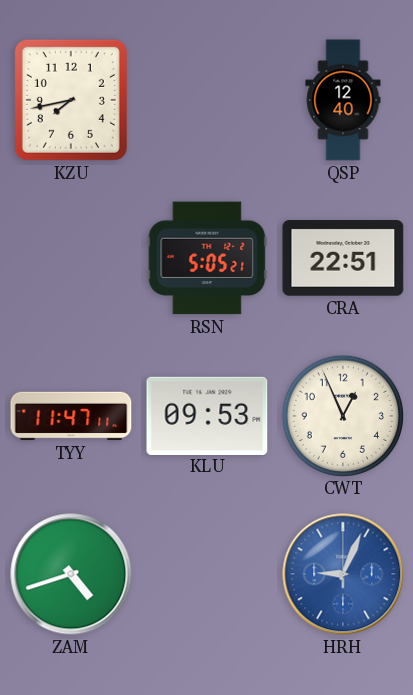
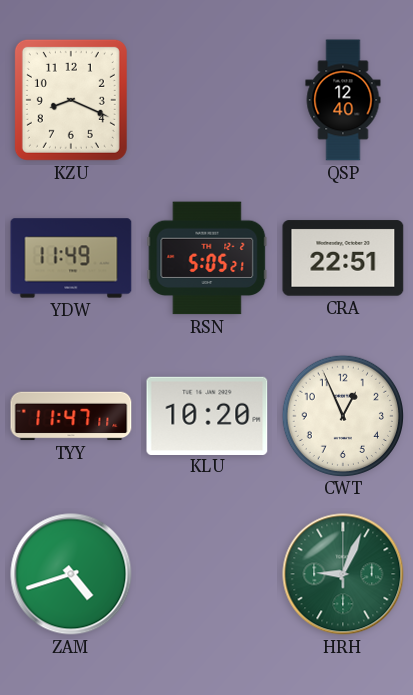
KZU: 7:43 -> 8:19 (71, 100)
YDW: none -> 11:49 (71, 258)
KLU: 09:53 -> 10:20 (207, 415)
HRH dial: blue -> green (343, 574)
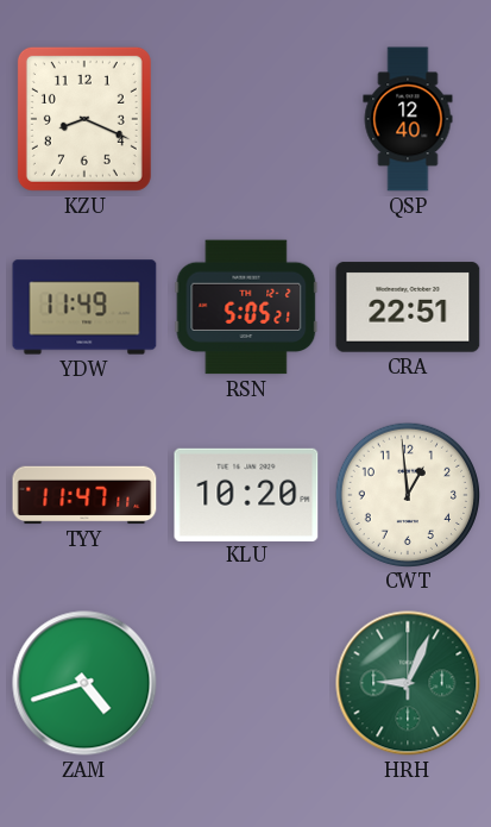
CWT: 12:56 -> 12:59 (407, 494)
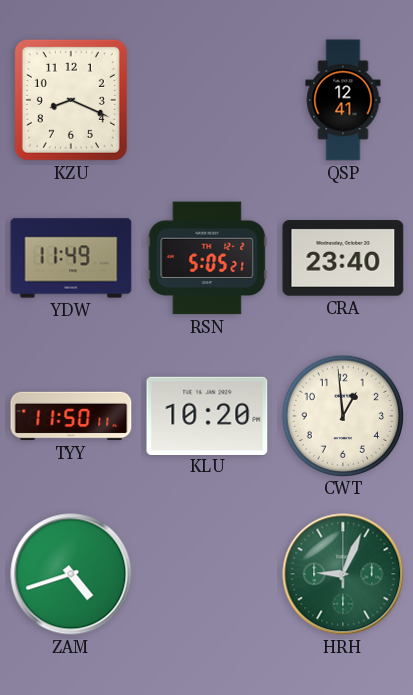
QSP: 12:40 -> 12:41 (343, 100)
CRA: 22:51 -> 23:40 (343, 258)
TYY: 11:47 -> 11:50 (71, 416)
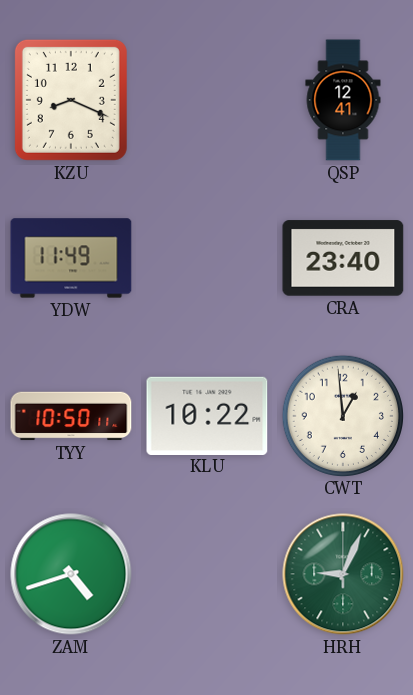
RSN: 5:05 -> none (207, 258)
TYY: 11:50 -> 10:50 (71, 416)
KLU: 10:20 -> 10:22 (207, 415)
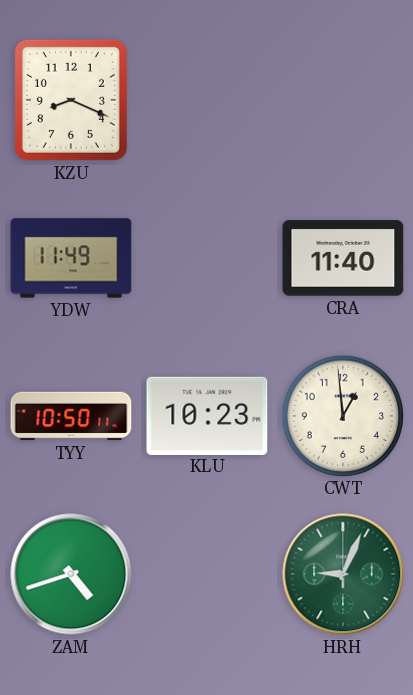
QSP: 12:41 -> none (343, 100)
CRA: 23:40 -> 11:40 (343, 258)
KLU: 10:22 -> 10:23 (207, 415)
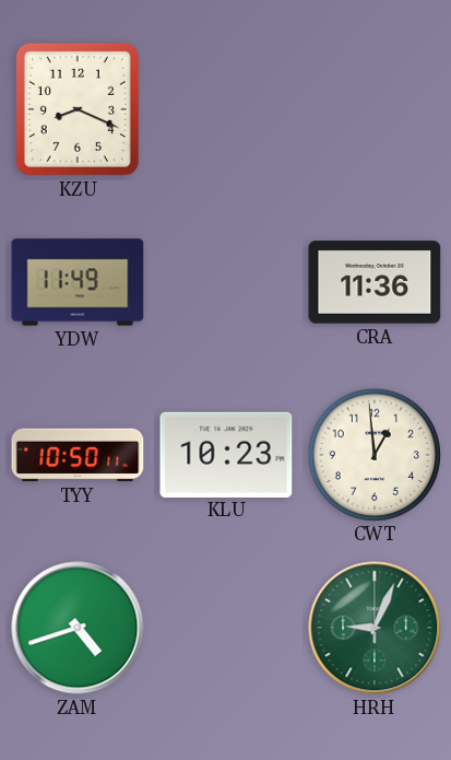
CRA: 11:40 -> 11:36 (375, 282)
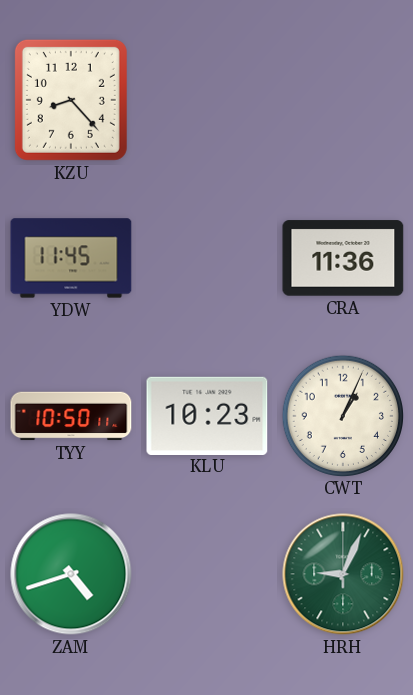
KZU: 8:19 -> 8:23 (71, 100)
YDW: 11:49 -> 11:45 (71, 258)
CWT: 12:59 -> 1:04 (342, 415)
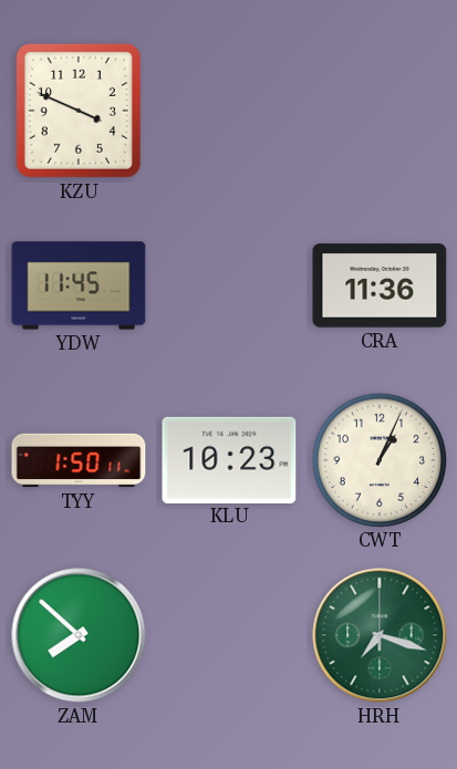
KZU: 8:23 -> 3:49 (79, 111)
TYY: 10:50 -> 1:50 (79, 460)
ZAM: 4:42 -> 7:52 (79, 635)
HRH: 9:04 -> 7:18 (380, 635)
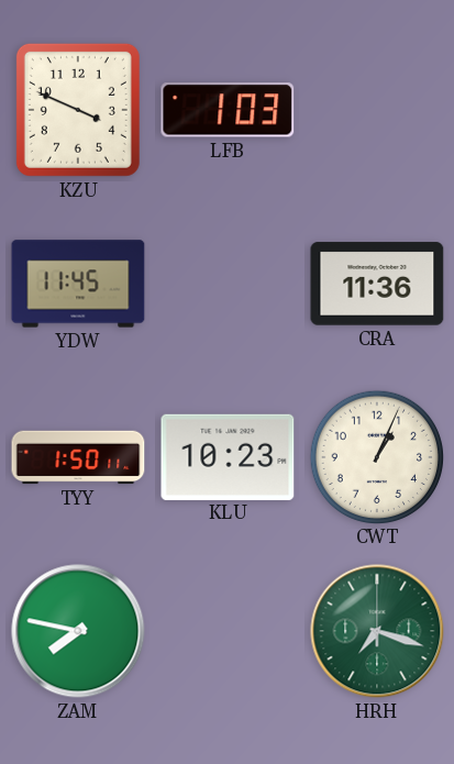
LFB: none -> 1:03 (228, 110)
ZAM: 7:52 -> 7:47 (78, 631)
